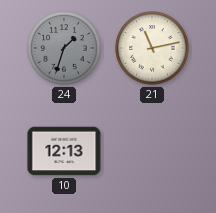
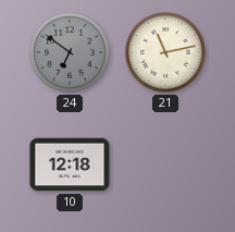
24: 1:33 -> 6:51 (70, 52)
10: 12:13 -> 12:18 (70, 164)
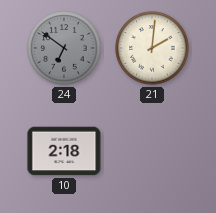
21: 11:13 -> 2:01 (152, 48)
10: 12:18 -> 2:18 (64, 151)
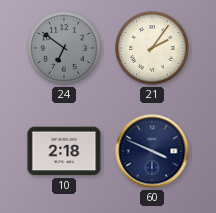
21: 2:01 -> 2:06 (152, 48)
60: none -> 3:49 (152, 151)
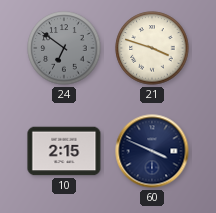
21: 2:06 -> 3:48 (152, 48)
10: 2:18 -> 2:15 (64, 151)
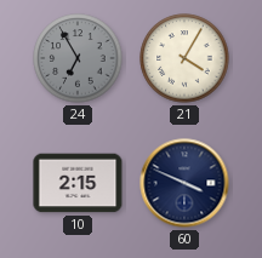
24: 6:51 -> 6:55 (78, 58)
21: 3:48 -> 4:05 (184, 58)
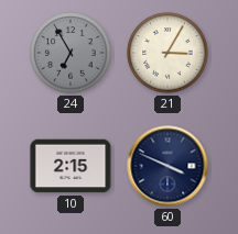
21: 4:05 -> 3:05 (167, 53)
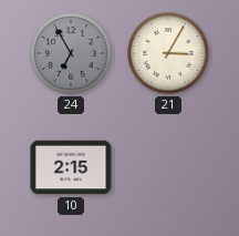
60: 3:49 -> none (167, 166)
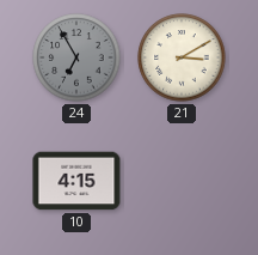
21: 3:05 -> 3:10 (182, 57)
10: 2:15 -> 4:15 (76, 181)
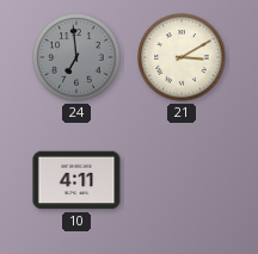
24: 6:55 -> 6:59 (76, 57)
10: 4:15 -> 4:11 (76, 180)
